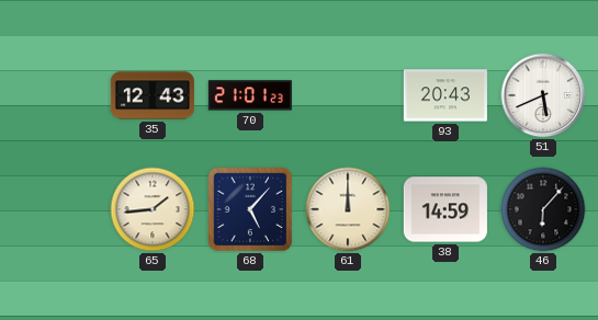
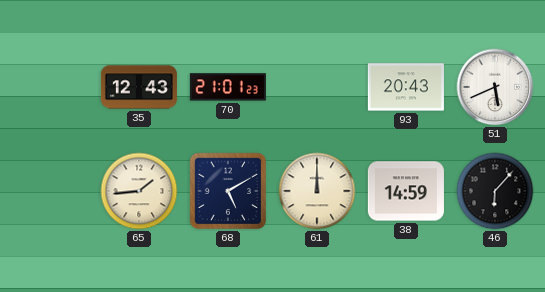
68: 5:07 -> 5:10 (228, 191)
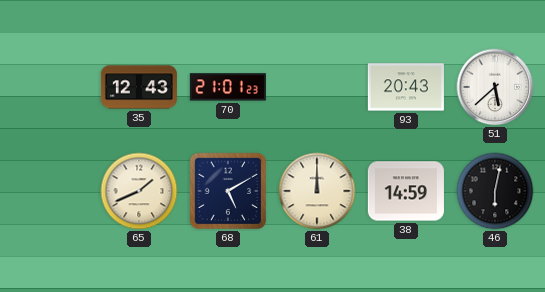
51: 5:41 -> 5:38 (495, 87)
65: 1:44 -> 1:41 (139, 191)
46: 6:07 -> 6:02 (495, 191)
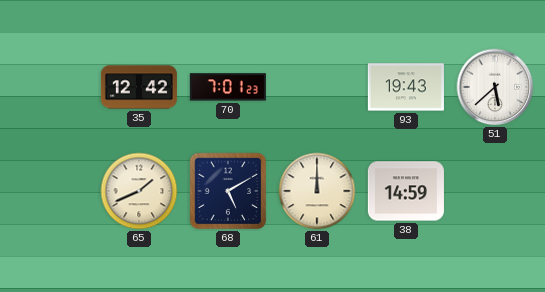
35: 12:43 -> 12:42 (139, 87)
70: 21:01 -> 7:01 (228, 87)
93: 20:43 -> 19:43 (406, 87)
46: 6:02 -> none (495, 191)
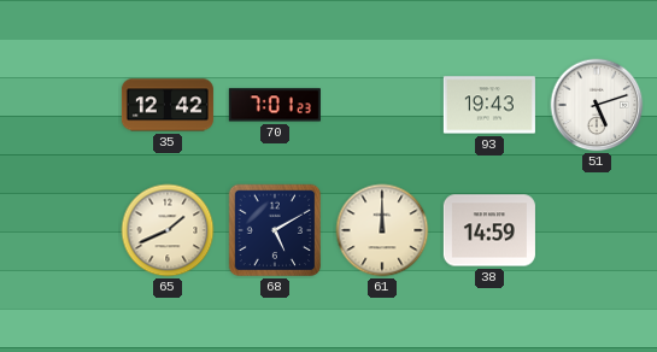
51: 5:38 -> 5:12 (597, 105)
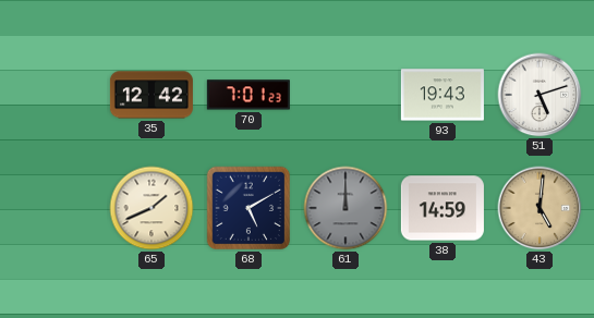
61 dial: cream -> grey (346, 208)
43: none -> 5:01 (540, 208)
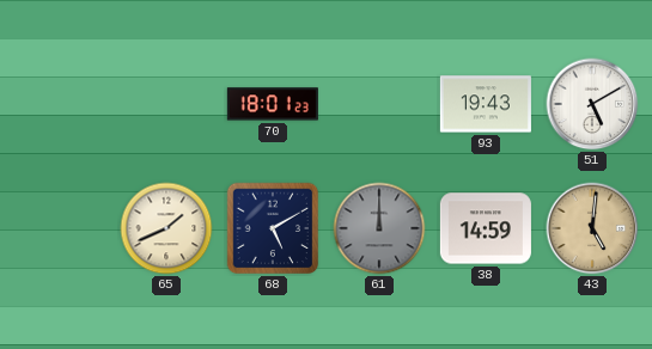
35: 12:42 -> none (151, 95)
70: 7:01 -> 18:01 (273, 104)
51: 5:12 -> 5:10 (592, 104)
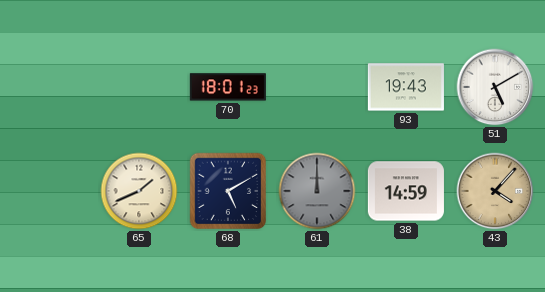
43: 5:01 -> 4:07 (495, 191)
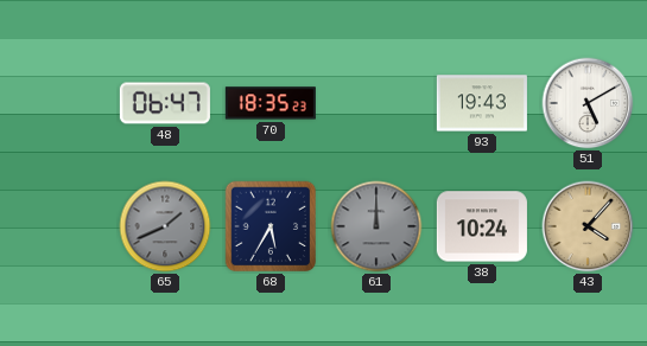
48: none -> 06:47 (165, 103)
70: 18:01 -> 18:35 (271, 103)
65 dial: cream -> grey (165, 226)
68: 5:10 -> 5:35 (271, 226)
38: 14:59 -> 10:24 (482, 226)
